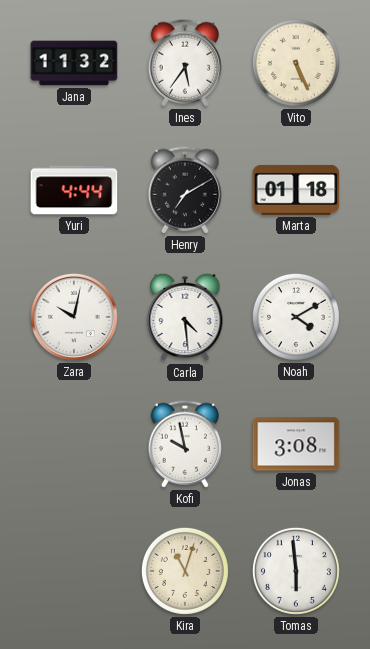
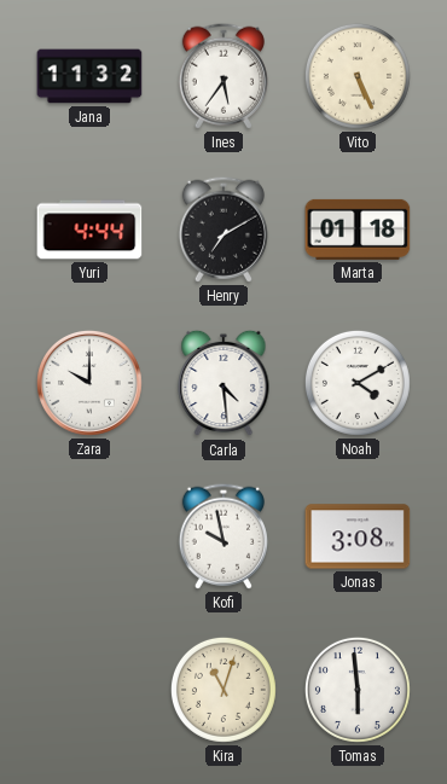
Zara: 10:02 -> 10:00 (89, 383)
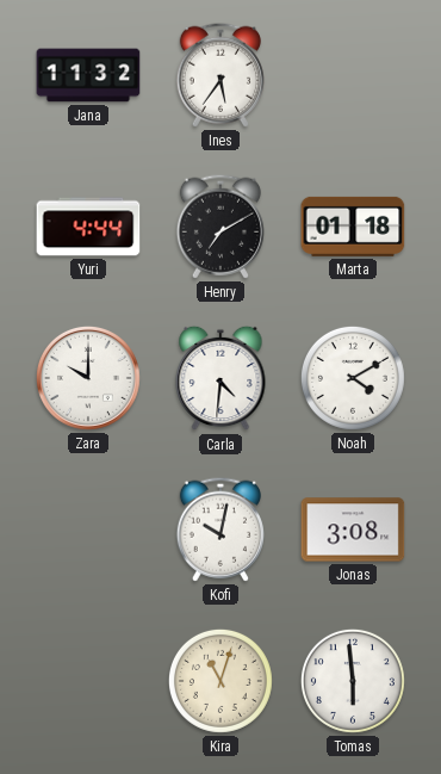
Vito: 5:26 -> none (358, 76)
Carla: 4:29 -> 4:31 (220, 378)
Kofi: 9:58 -> 10:02 (220, 530)
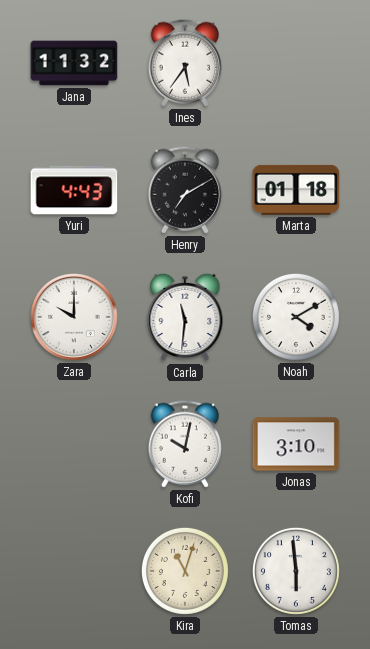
Yuri: 4:44 -> 4:43 (74, 190)
Carla: 4:31 -> 11:31 (185, 317)
Jonas: 3:08 -> 3:10 (296, 444)
